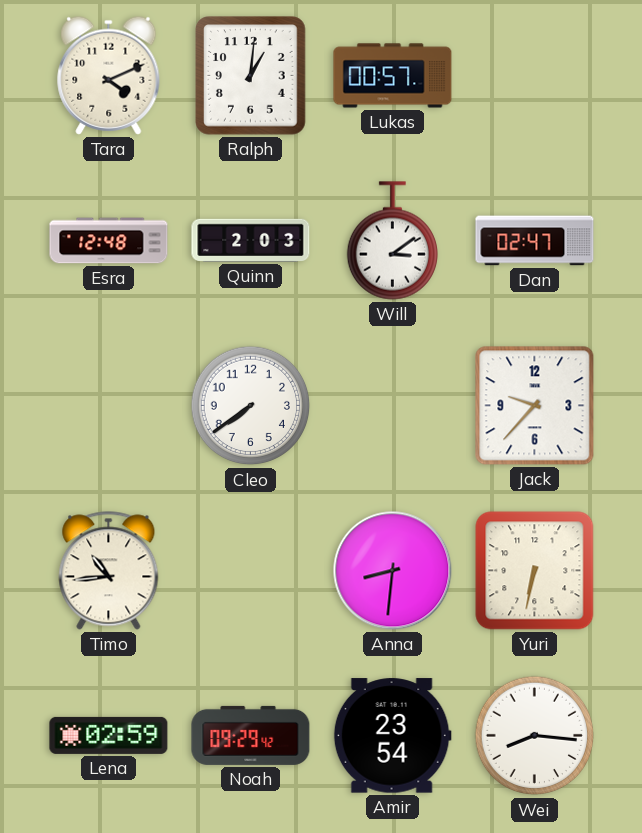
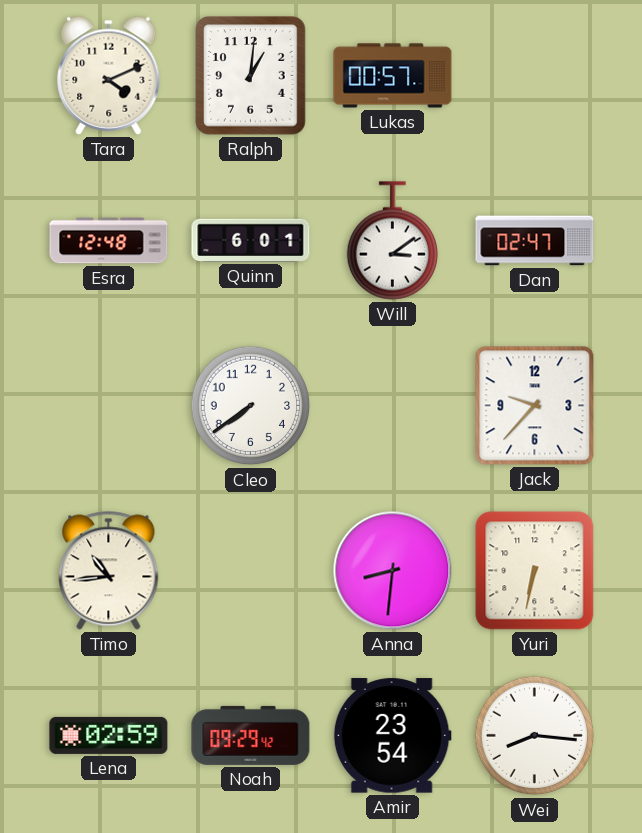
Quinn: 2:03 -> 6:01 (251, 240)
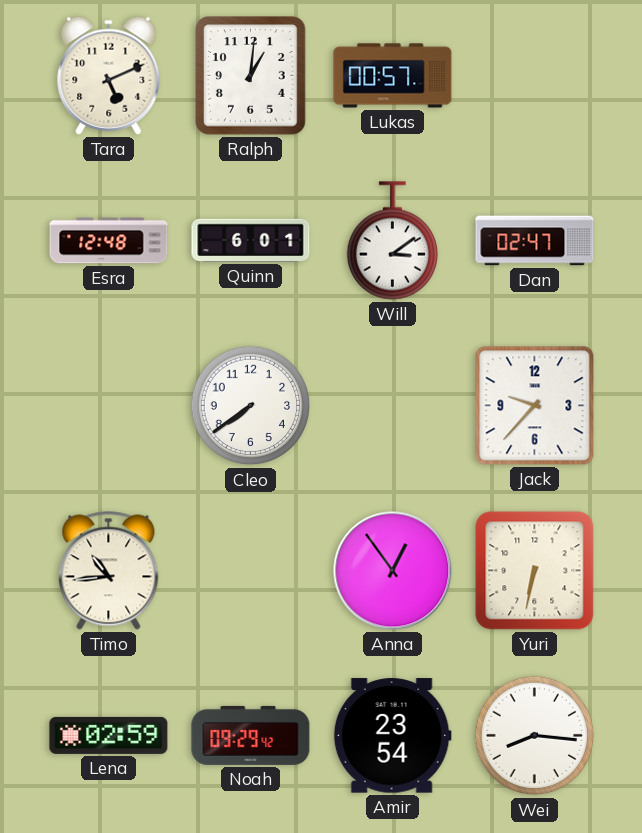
Tara: 4:11 -> 5:11 (109, 75)
Anna: 8:31 -> 12:54 (393, 571)
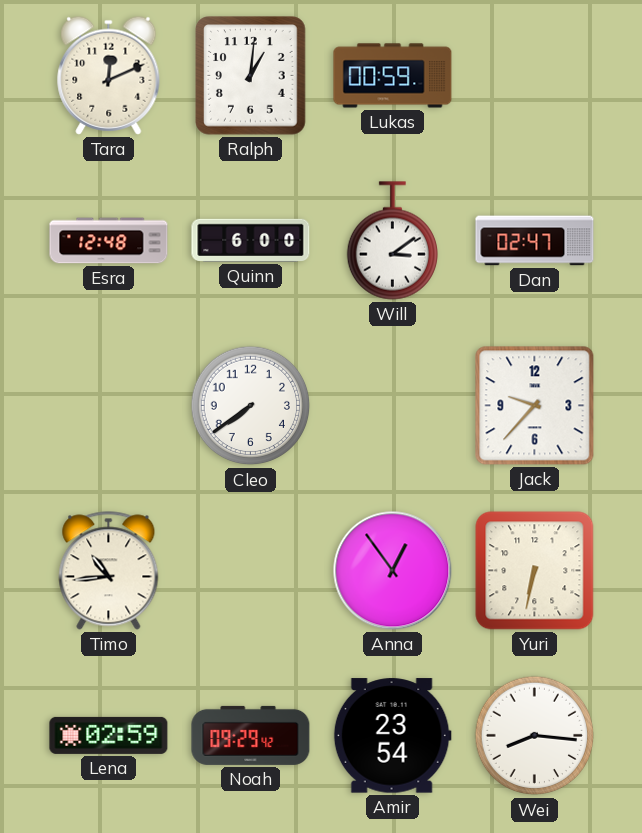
Tara: 5:11 -> 12:11 (109, 75)
Lukas: 00:57 -> 00:59 (393, 76)
Quinn: 6:01 -> 6:00 (251, 240)
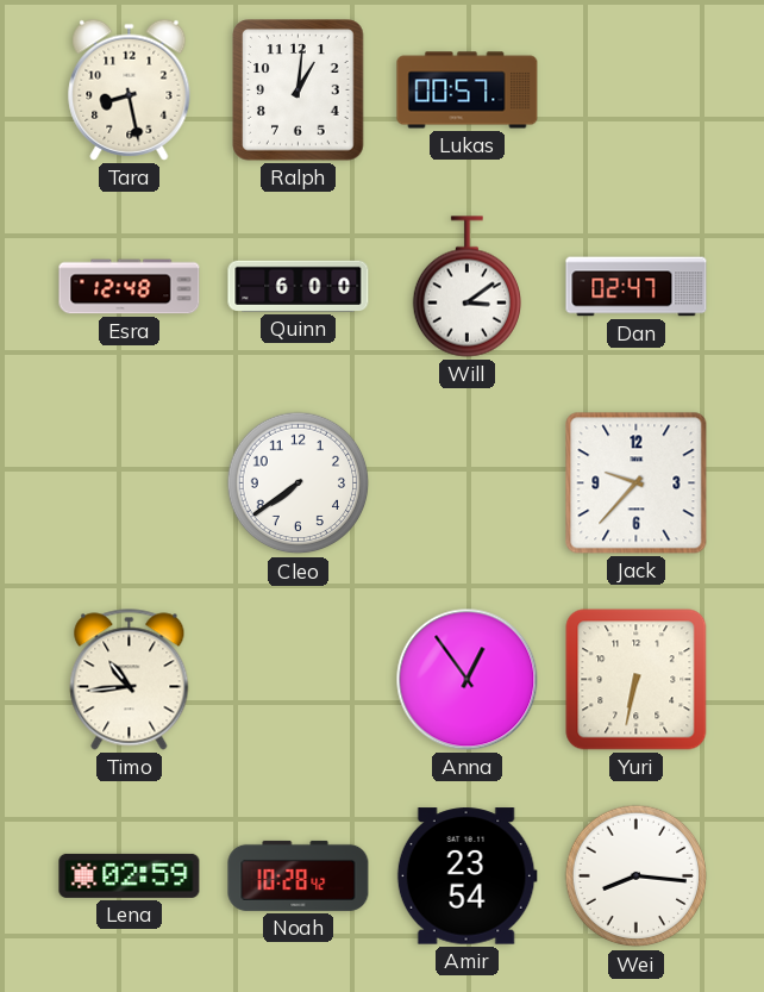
Tara: 12:11 -> 8:28 (130, 89)
Lukas: 00:59 -> 00:57 (468, 91)
Noah: 09:29 -> 10:28 (299, 875)
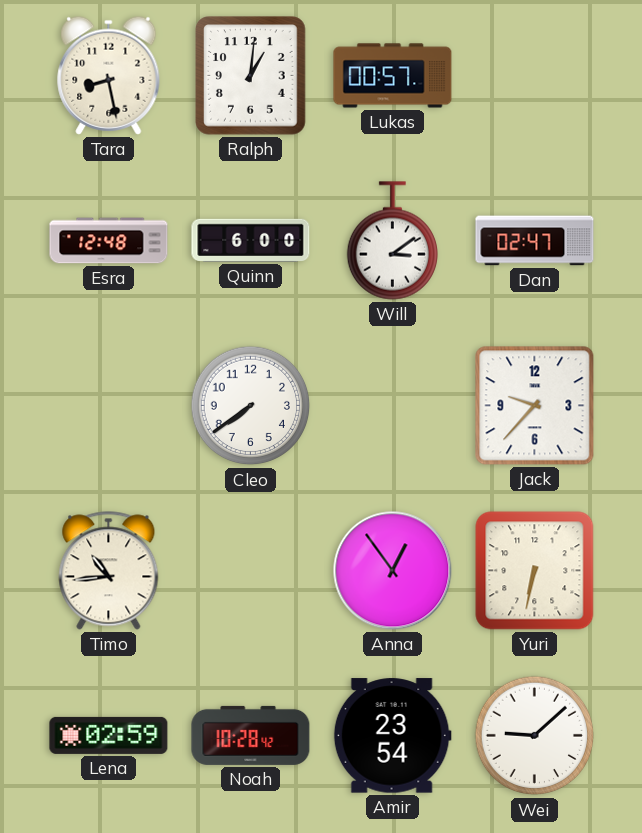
Wei: 8:16 -> 9:08 (535, 736)
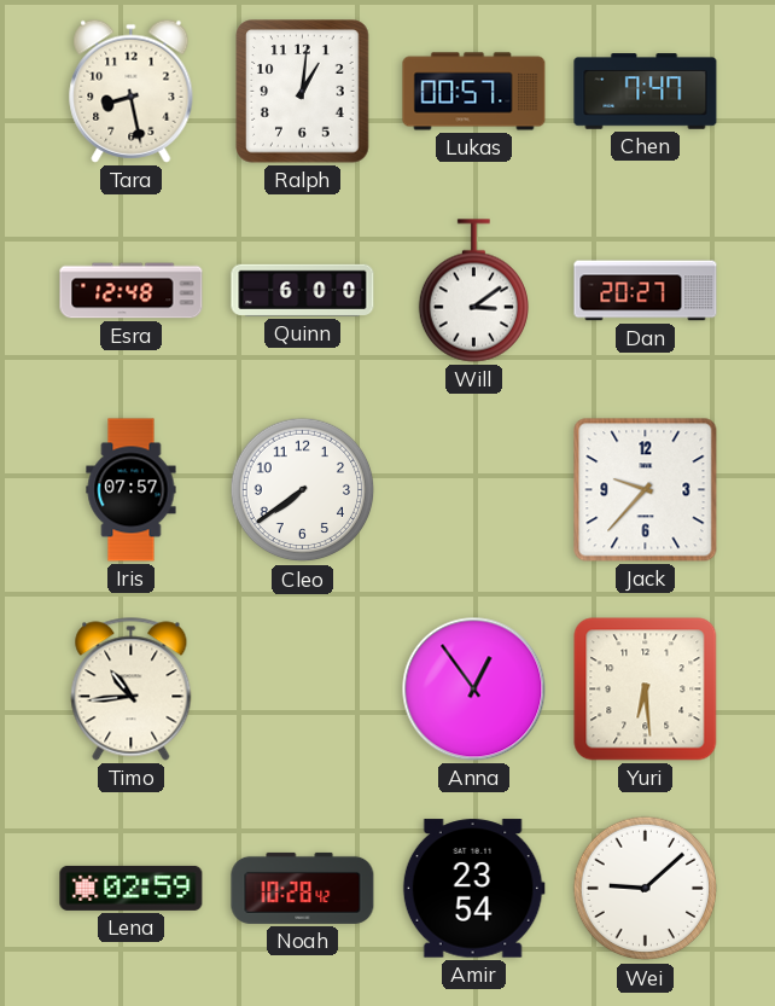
Chen: none -> 7:47 (646, 92)
Dan: 02:47 -> 20:27 (646, 291)
Iris: none -> 07:57 (132, 490)
Yuri: 6:32 -> 6:29 (646, 690)
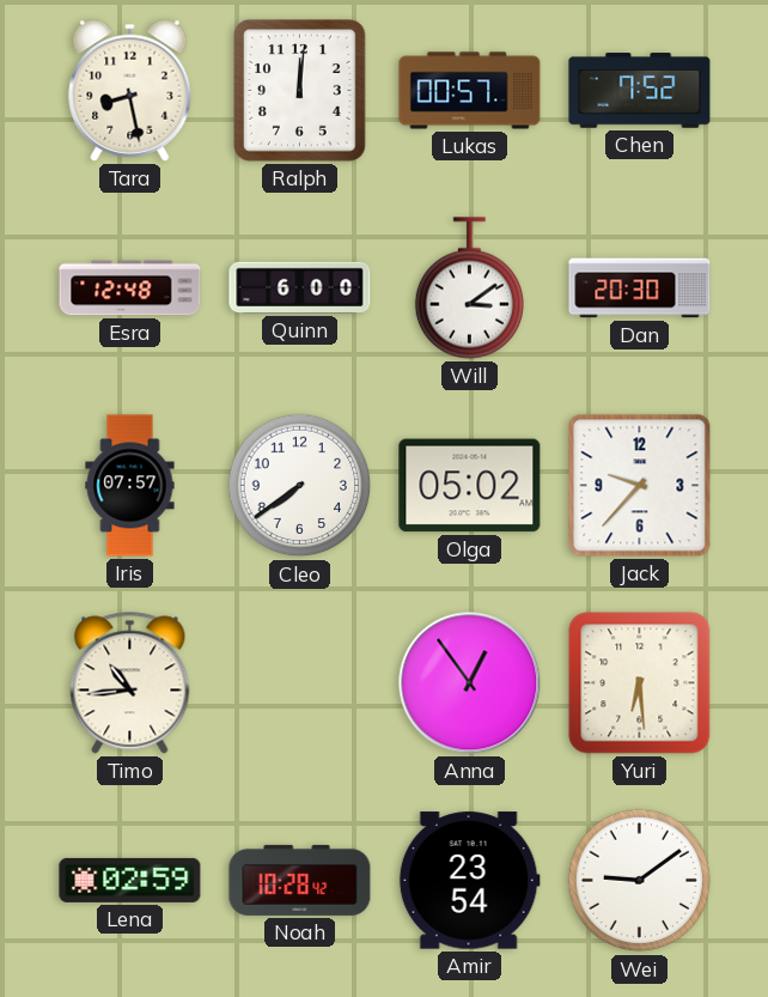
Ralph: 1:01 -> 12:01 (300, 91)
Chen: 7:47 -> 7:52 (640, 91)
Dan: 20:27 -> 20:30 (640, 288)
Olga: none -> 05:02 (470, 486)
Wei: 9:08 -> 9:09 (640, 881)
